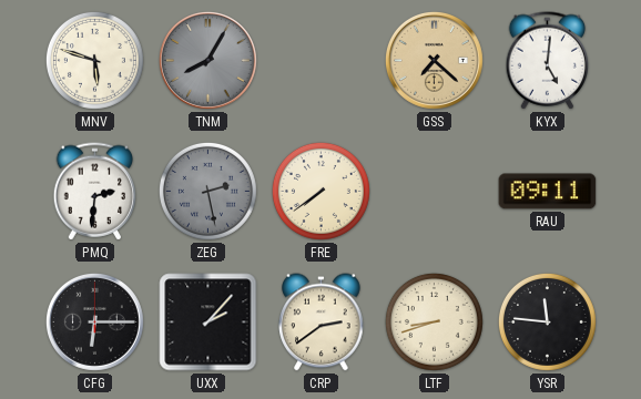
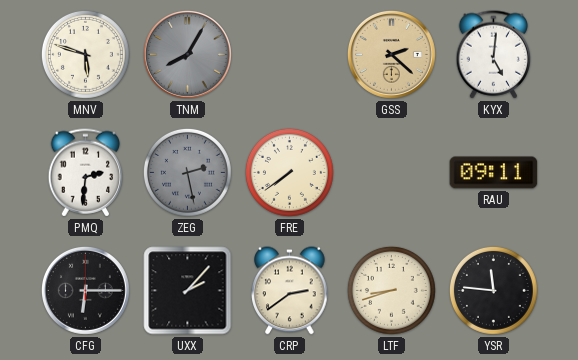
GSS: 7:22 -> 2:22 (391, 54)
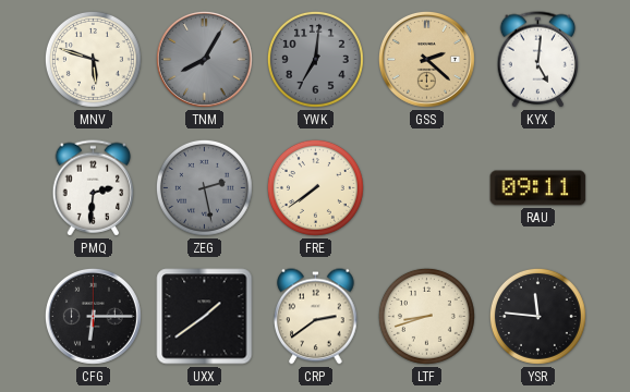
YWK: none -> 7:01 (315, 59)
UXX: 2:07 -> 1:39 (205, 317)
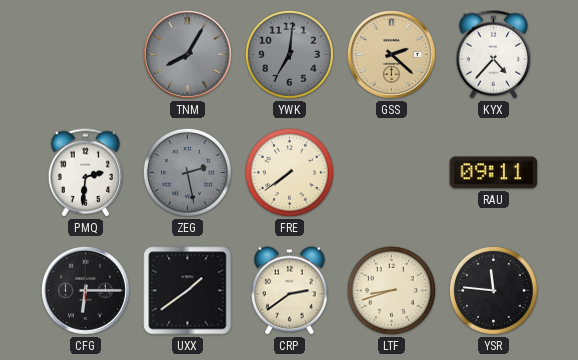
MNV: 5:48 -> none (93, 59)
KYX: 5:01 -> 4:37 (494, 55)
